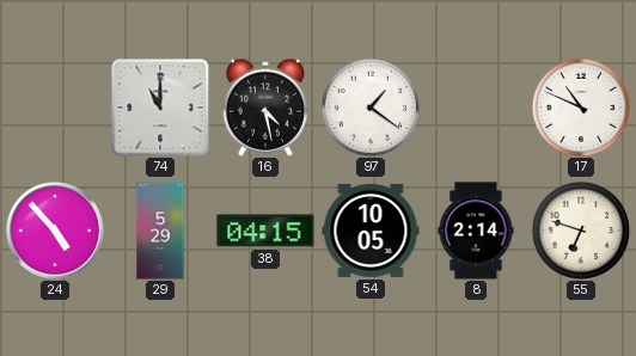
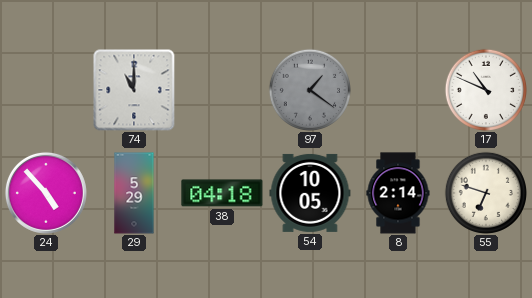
16: 4:28 -> none (265, 108)
97 dial: white -> grey (310, 90)
38: 04:15 -> 04:18 (222, 193)
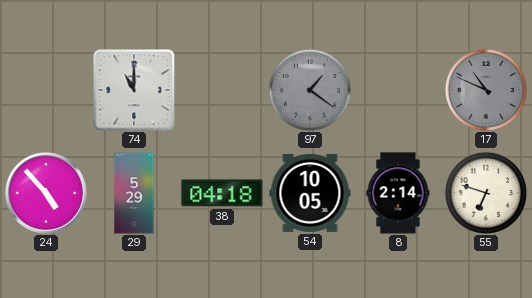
17 dial: white -> grey (486, 90)
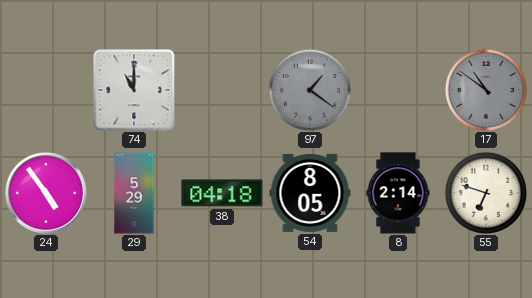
17: 10:49 -> 10:51 (486, 90)
24: 4:53 -> 4:54 (46, 193)
54: 10:05 -> 8:05 (310, 193)
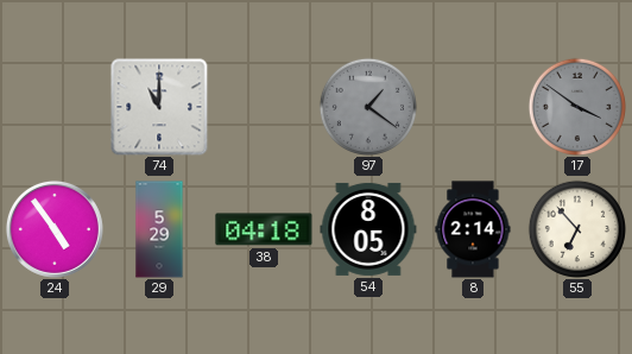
17: 10:51 -> 3:51 (577, 107)
55: 6:48 -> 6:53 (577, 229)
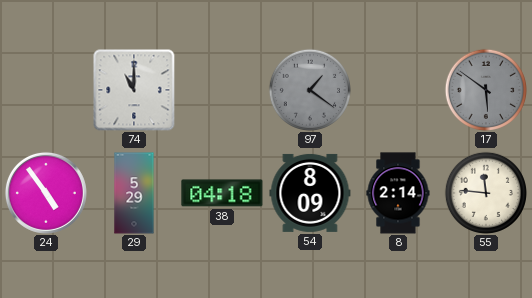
17: 3:51 -> 5:51 (486, 90)
54: 8:05 -> 8:09 (310, 193)
55: 6:53 -> 11:46 (486, 193)
